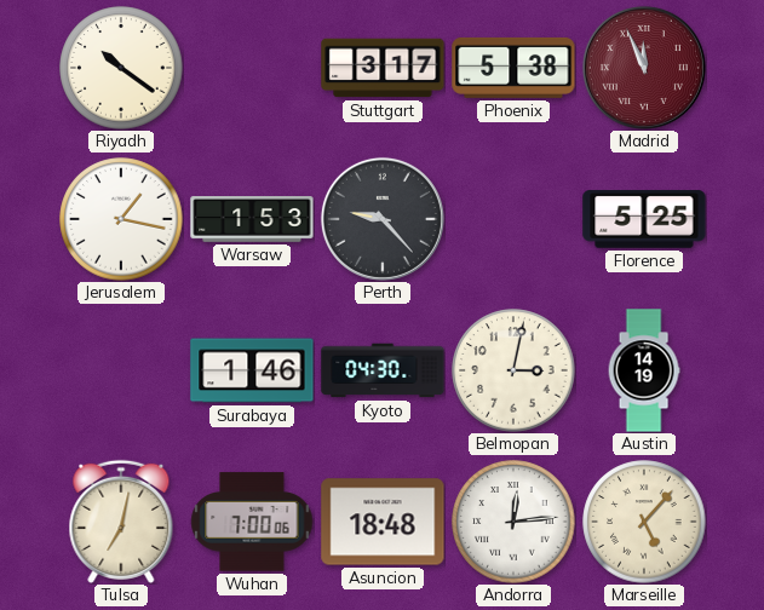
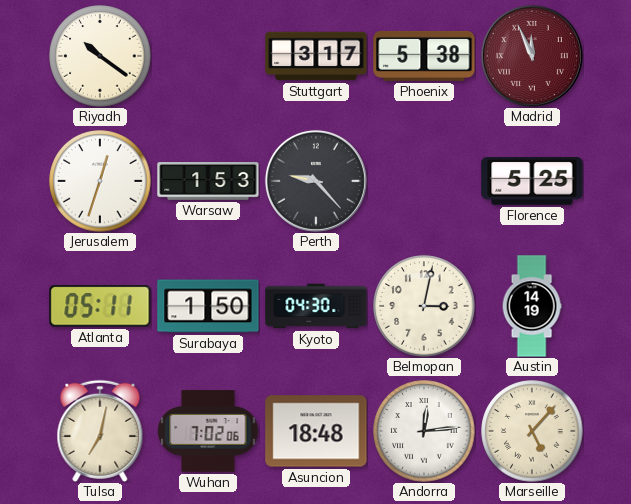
Jerusalem: 1:17 -> 12:33 (100, 181)
Atlanta: none -> 05:11 (100, 306)
Surabaya: 1:46 -> 1:50 (208, 306)
Wuhan: 7:00 -> 7:02 (208, 431)
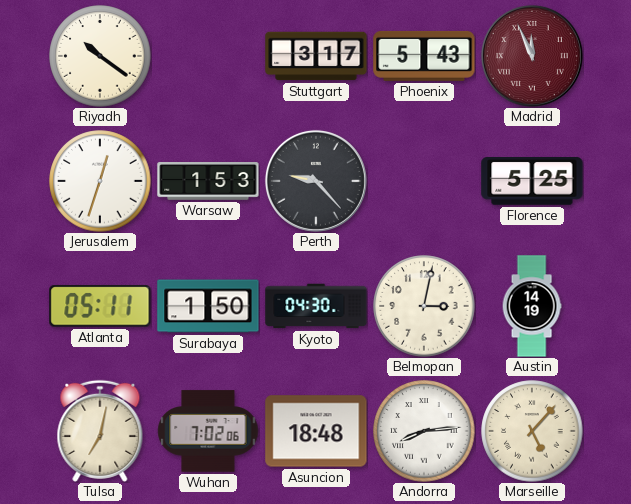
Phoenix: 5:38 -> 5:43 (424, 56)
Andorra: 12:14 -> 8:14 (424, 431)
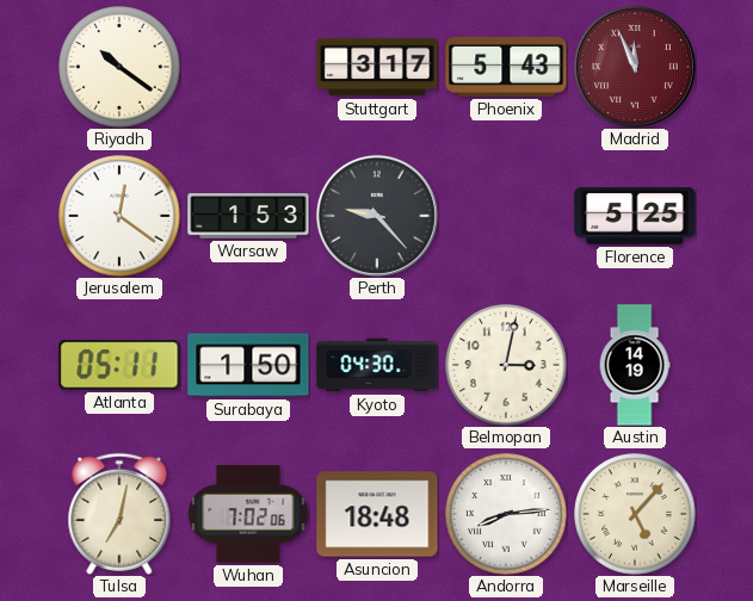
Jerusalem: 12:33 -> 12:21 (119, 216)
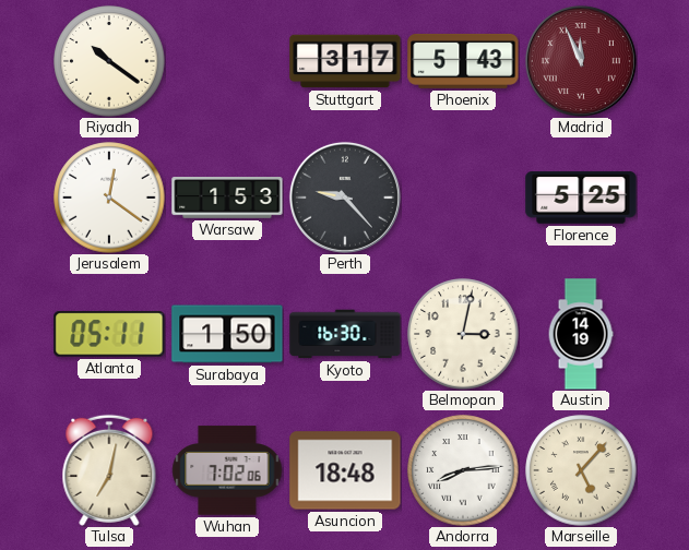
Kyoto: 04:30 -> 16:30 (345, 334)
